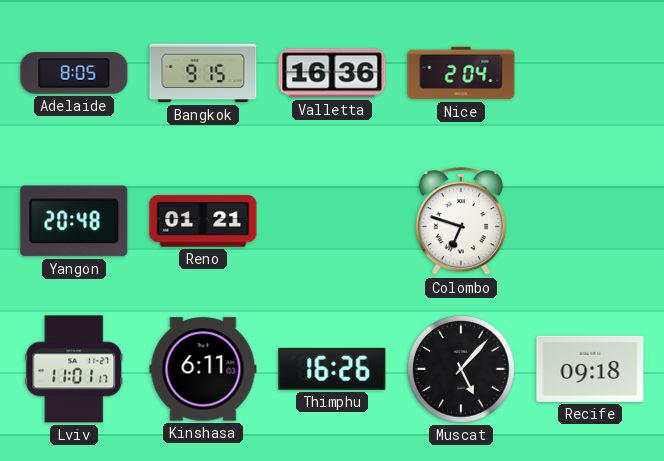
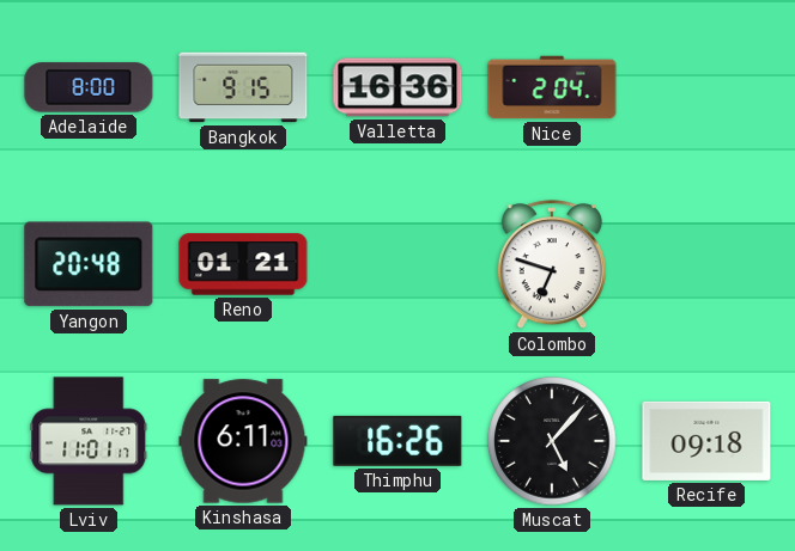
Adelaide: 8:05 -> 8:00 (89, 87)
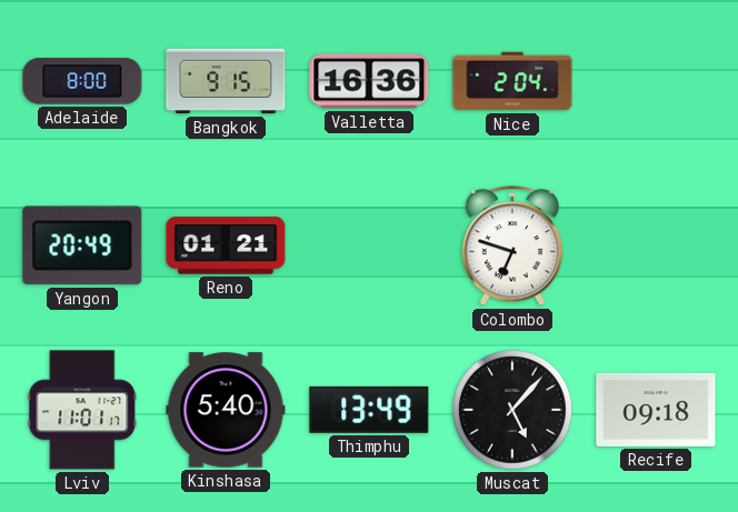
Yangon: 20:48 -> 20:49 (82, 245)
Kinshasa: 6:11 -> 5:40 (226, 410)
Thimphu: 16:26 -> 13:49 (369, 410)
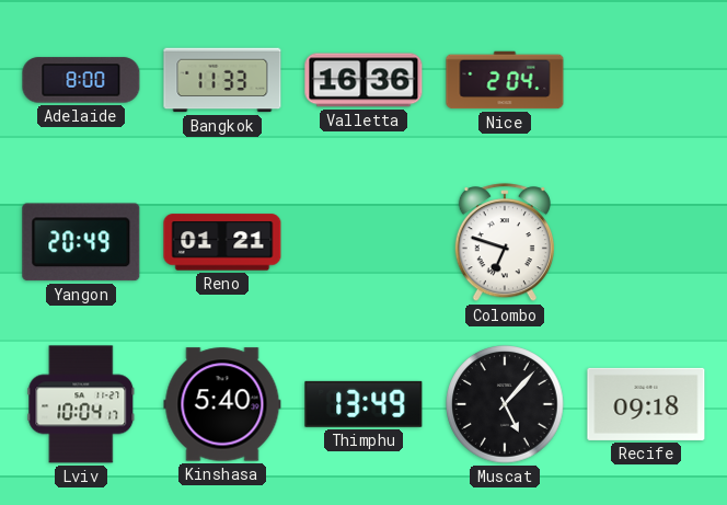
Bangkok: 9:15 -> 11:33 (222, 80)
Lviv: 11:01 -> 10:04 (81, 404)
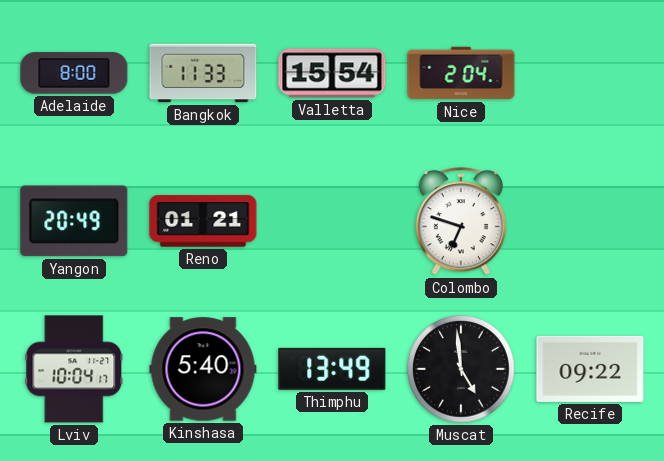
Valletta: 16:36 -> 15:54 (332, 73)
Muscat: 5:07 -> 4:59 (461, 369)
Recife: 09:18 -> 09:22 (590, 369)
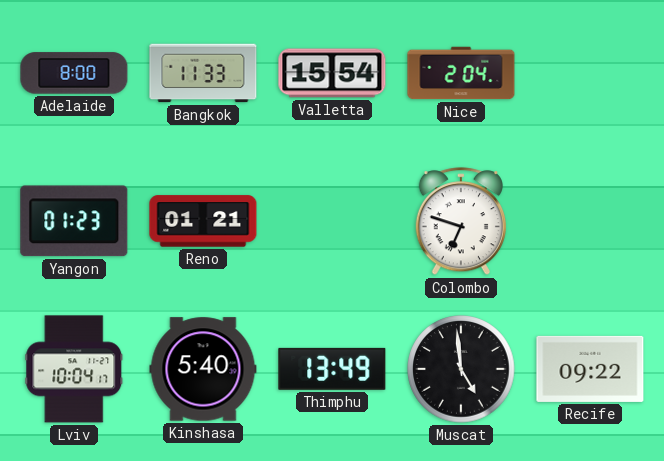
Yangon: 20:49 -> 01:23 (74, 221)
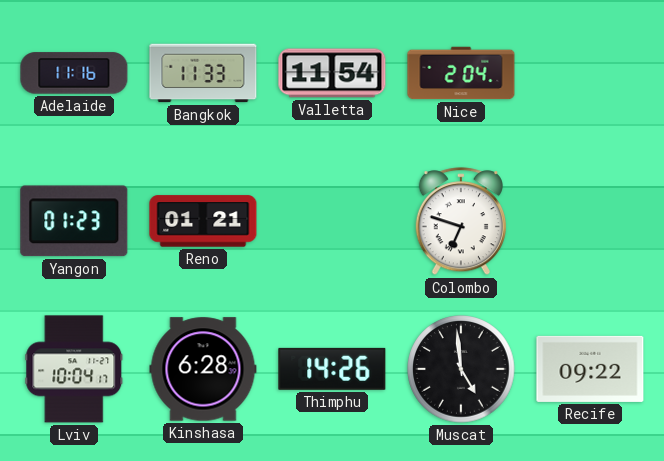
Adelaide: 8:00 -> 11:16 (74, 73)
Valletta: 15:54 -> 11:54 (332, 73)
Kinshasa: 5:40 -> 6:28 (203, 369)
Thimphu: 13:49 -> 14:26 (332, 369)
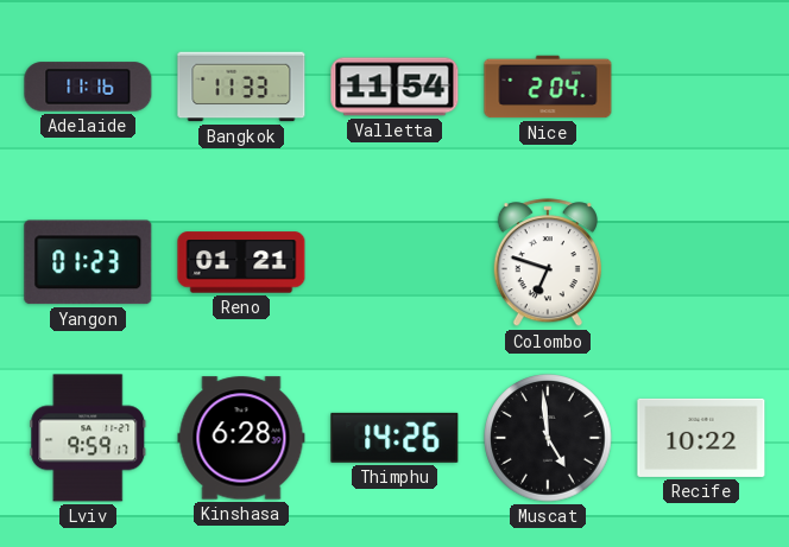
Lviv: 10:04 -> 9:59 (88, 438)
Recife: 09:22 -> 10:22 (701, 438)
